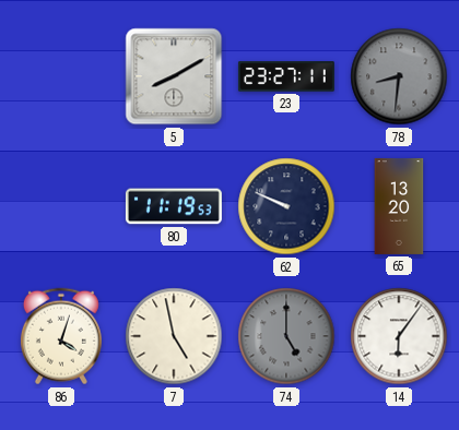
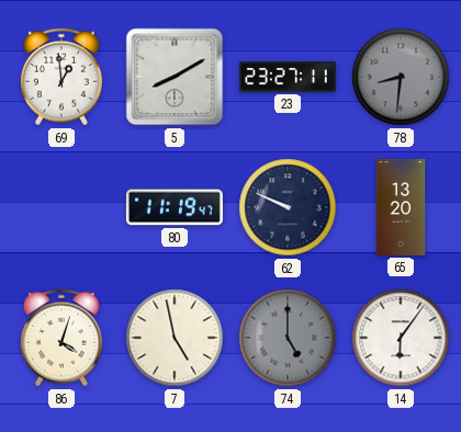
69: none -> 12:59 (61, 77)
80: 11:19:53 -> 11:19:47 (175, 207)
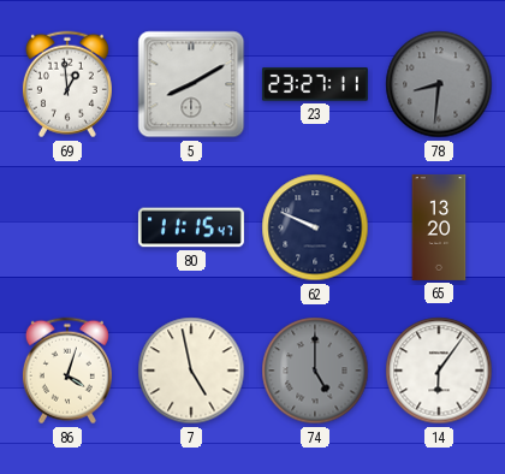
80: 11:19 -> 11:15 (191, 227)
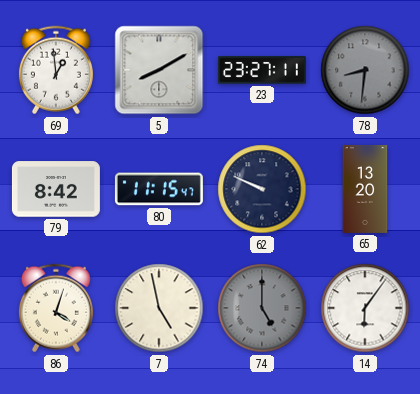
79: none -> 8:42 (56, 189)
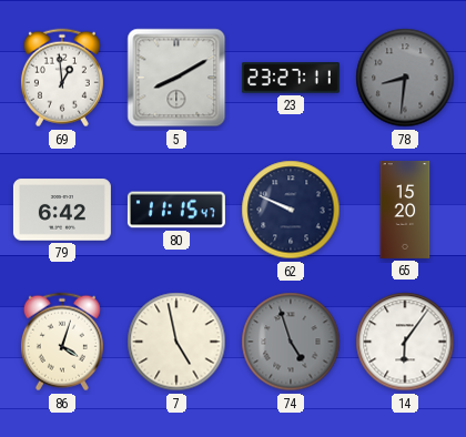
79: 8:42 -> 6:42 (62, 210)
65: 13:20 -> 15:20 (405, 210)
74: 5:00 -> 4:57 (291, 342)
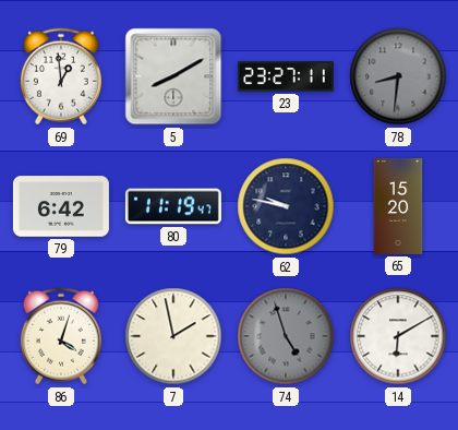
80: 11:15 -> 11:19 (173, 206)
62: 9:49 -> 9:47 (286, 206)
7: 4:58 -> 1:58 (173, 336)
14: 6:06 -> 6:10 (398, 336)
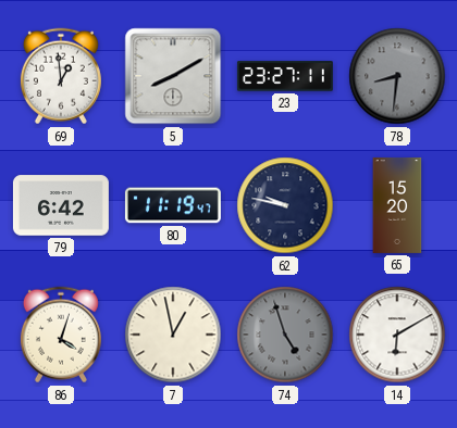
7: 1:58 -> 12:58 (173, 335)
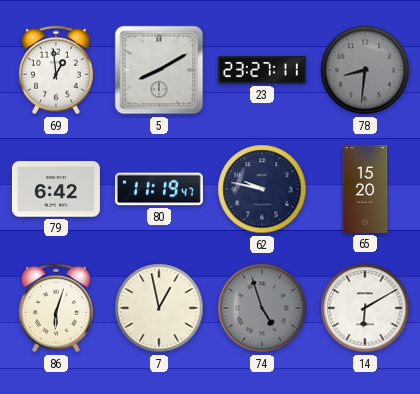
86: 4:03 -> 6:03 (56, 308)
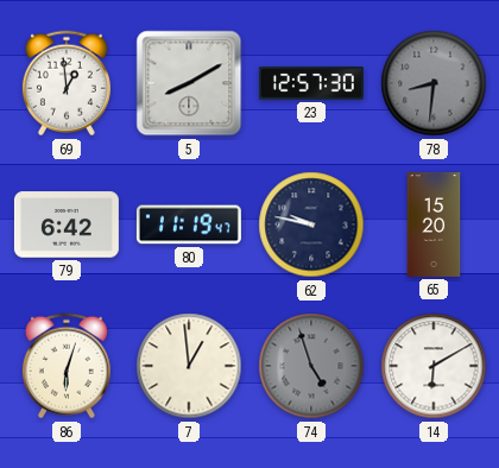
23: 23:27 -> 12:57 (311, 83)
7: 12:58 -> 12:59 (189, 366)
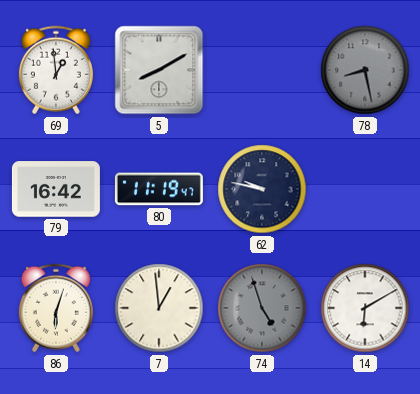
23: 12:57 -> none (311, 83)
78: 8:31 -> 8:28 (365, 70)
79: 6:42 -> 16:42 (56, 189)
65: 15:20 -> none (434, 224)
